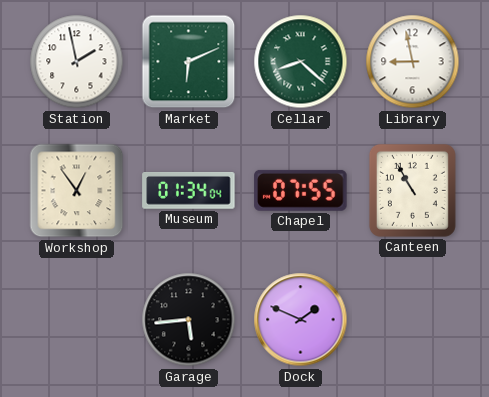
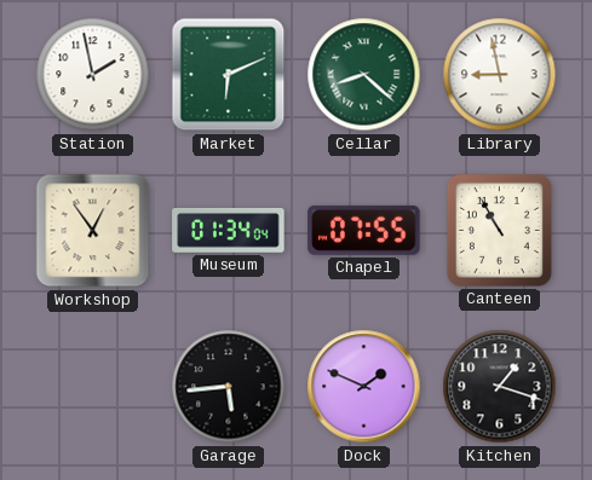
Kitchen: none -> 1:18 (500, 387)
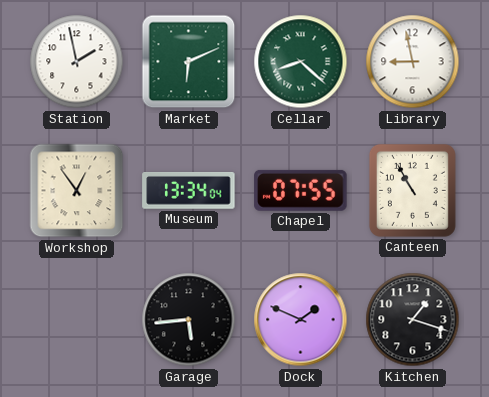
Museum: 01:34 -> 13:34 (189, 191)
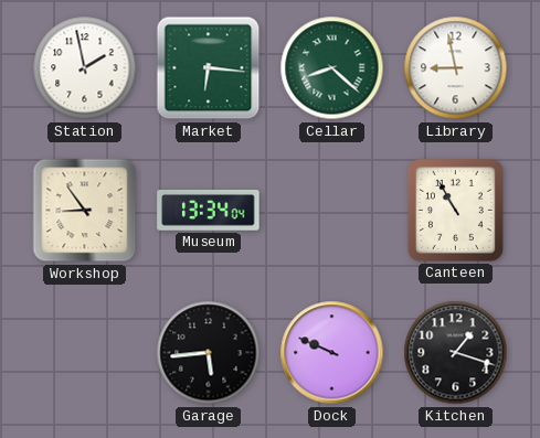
Market: 6:11 -> 6:16 (209, 68)
Workshop: 12:54 -> 8:54 (85, 211)
Chapel: 07:55 -> none (301, 190)
Dock: 1:49 -> 9:49 (332, 353)
